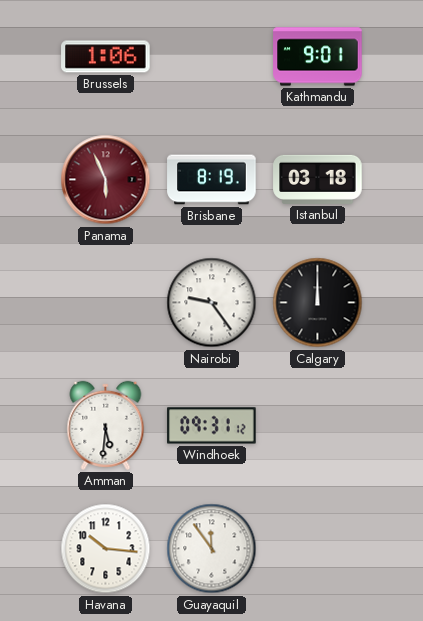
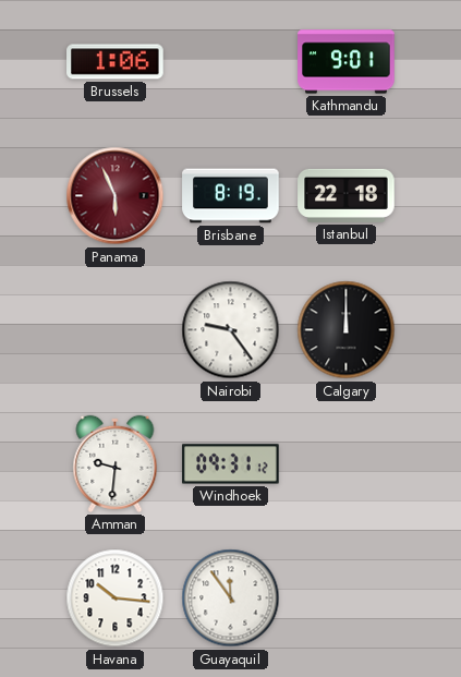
Istanbul: 03:18 -> 22:18 (347, 195)
Amman: 5:31 -> 9:31 (116, 463)
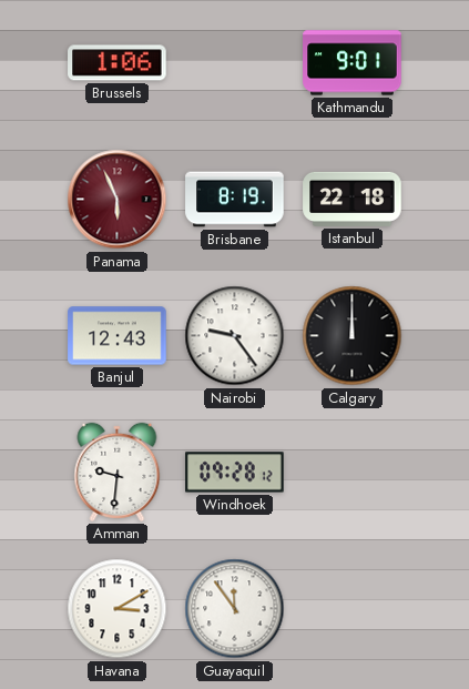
Banjul: none -> 12:43 (118, 336)
Windhoek: 09:31 -> 09:28 (235, 473)
Havana: 10:16 -> 3:10 (118, 609)
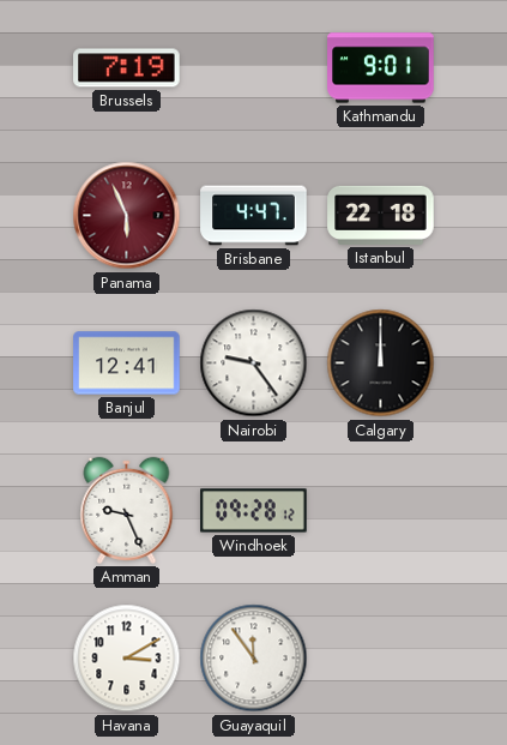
Brussels: 1:06 -> 7:19 (127, 68)
Brisbane: 8:19 -> 4:47 (254, 216)
Banjul: 12:43 -> 12:41 (127, 364)
Amman: 9:31 -> 9:26 (127, 510)
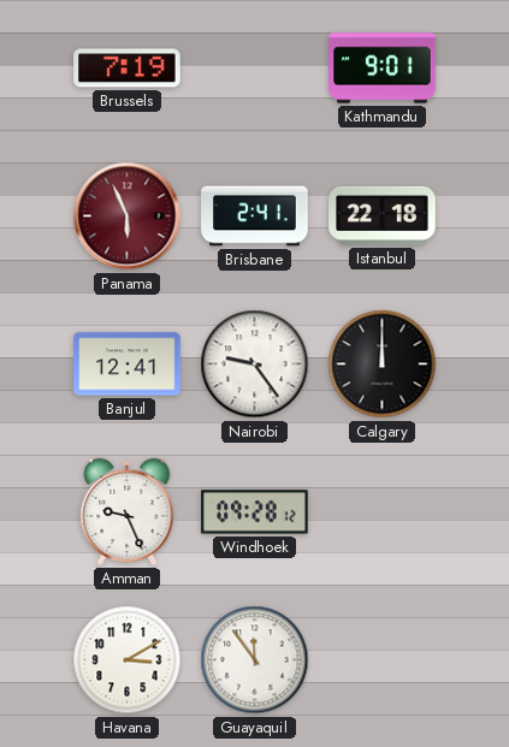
Brisbane: 4:47 -> 2:41 (255, 217)
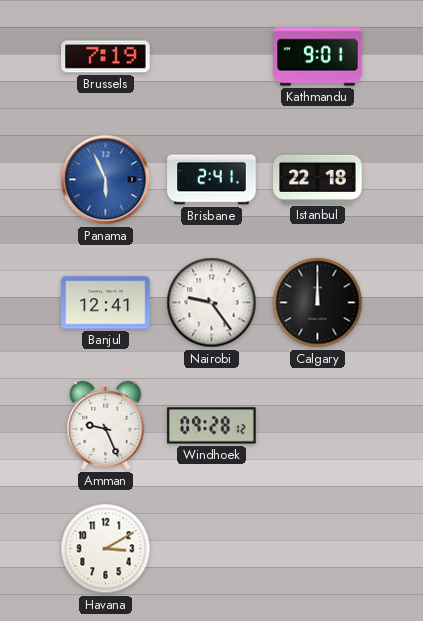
Panama dial: burgundy -> blue (106, 180)
Guayaquil: 11:54 -> none (255, 660)
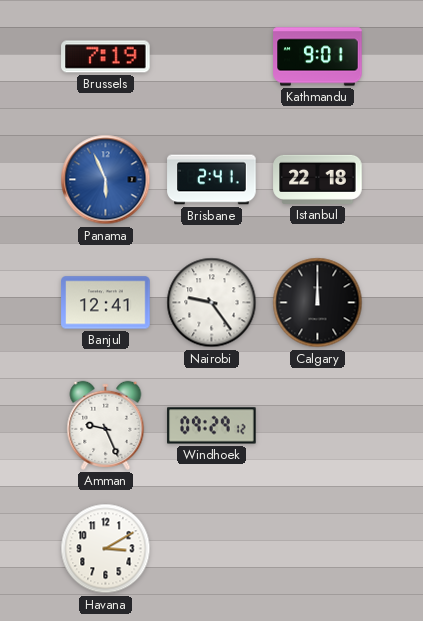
Windhoek: 09:28 -> 09:29 (212, 426)
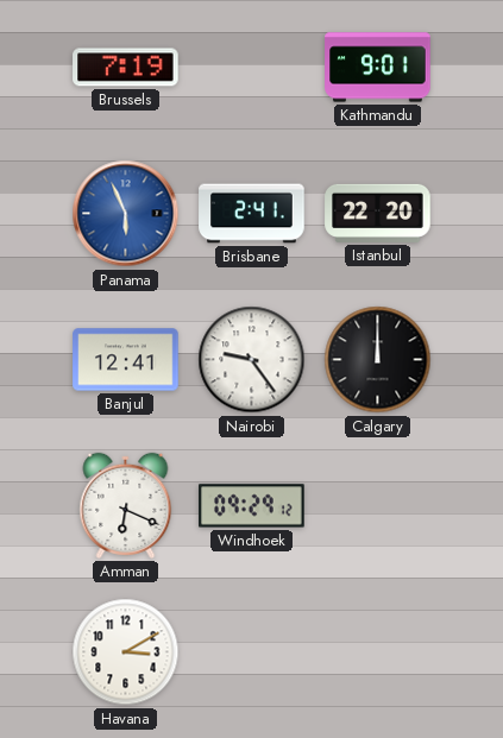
Istanbul: 22:18 -> 22:20 (378, 213)
Amman: 9:26 -> 6:19 (126, 505)
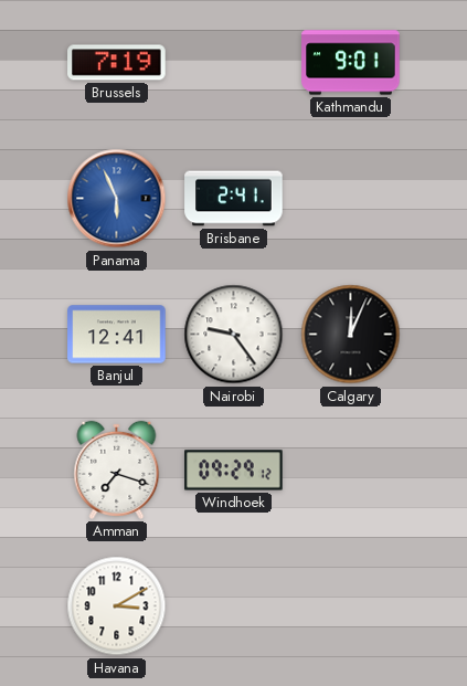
Istanbul: 22:20 -> none (378, 213)
Calgary: 12:00 -> 12:04 (351, 335)
Amman: 6:19 -> 7:18 (117, 469)
